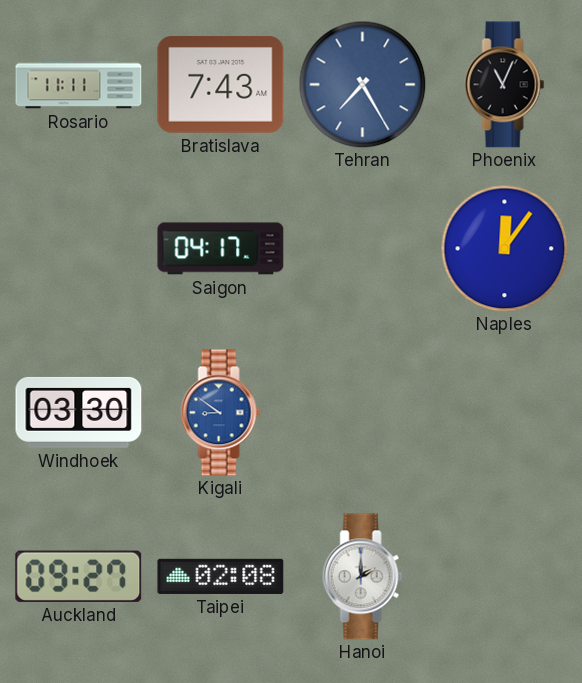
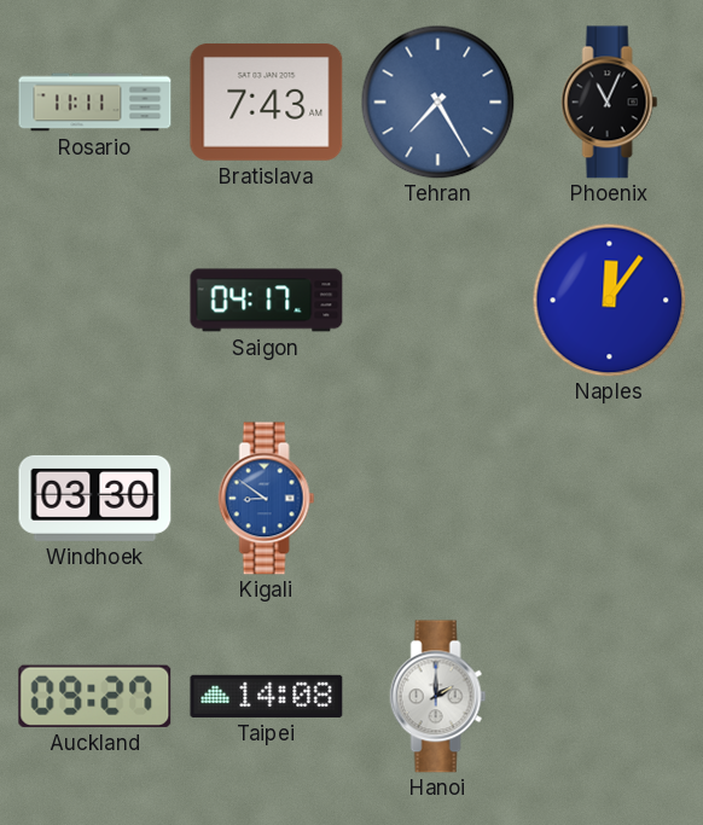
Taipei: 02:08 -> 14:08 (267, 696)
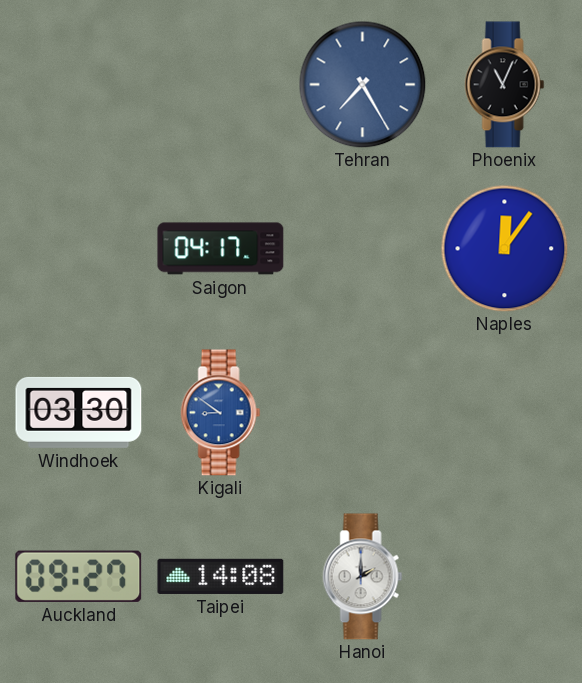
Rosario: 11:11 -> none (95, 103)
Bratislava: 7:43 -> none (267, 101)
